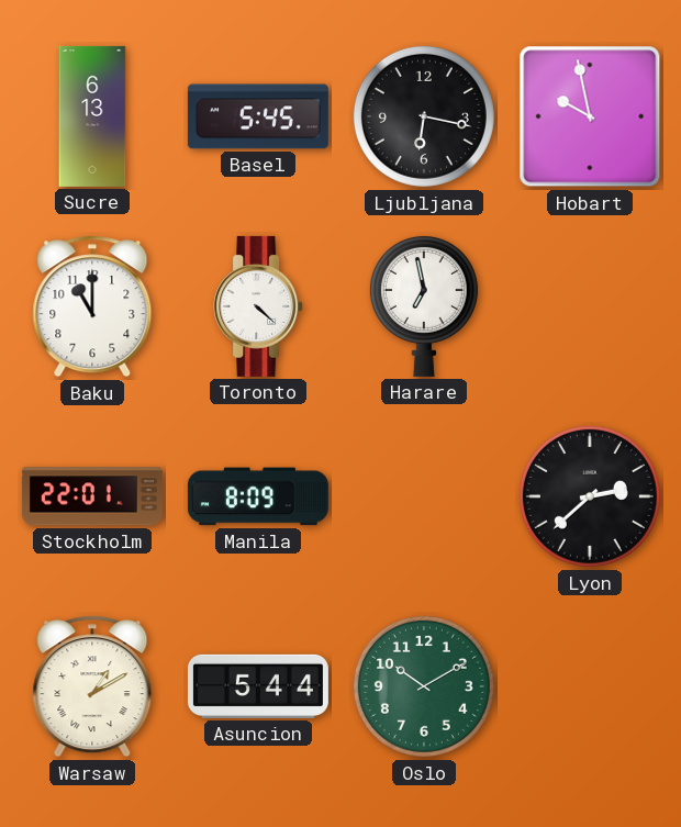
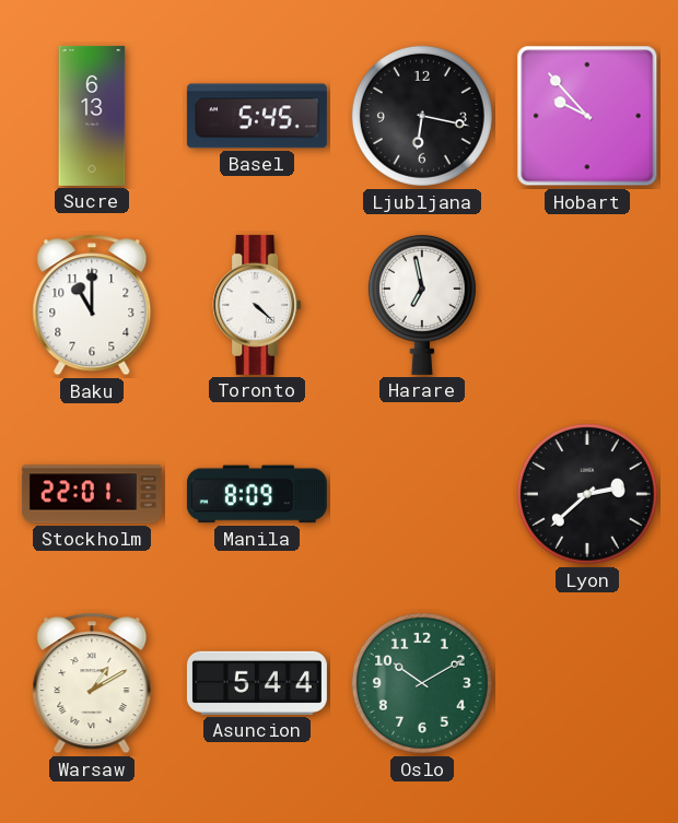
Hobart: 9:58 -> 9:53 (587, 116)
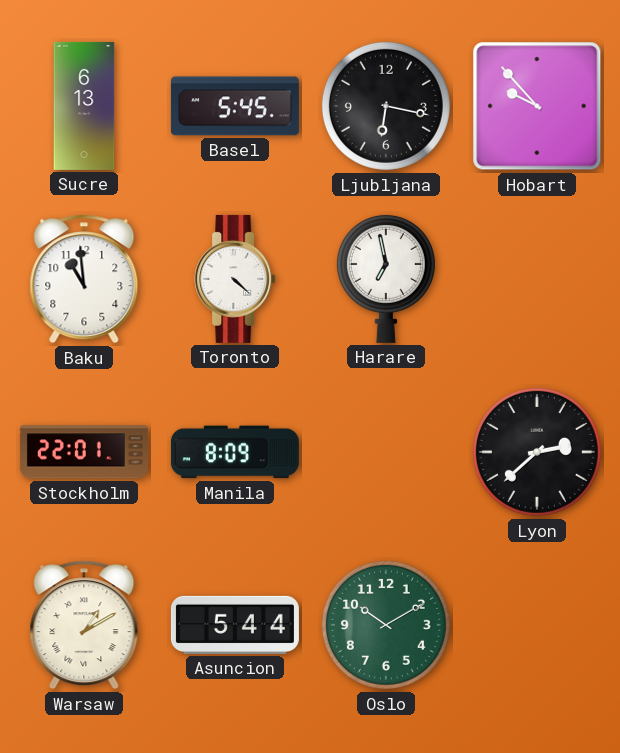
Baku: 11:00 -> 10:59 (84, 279)
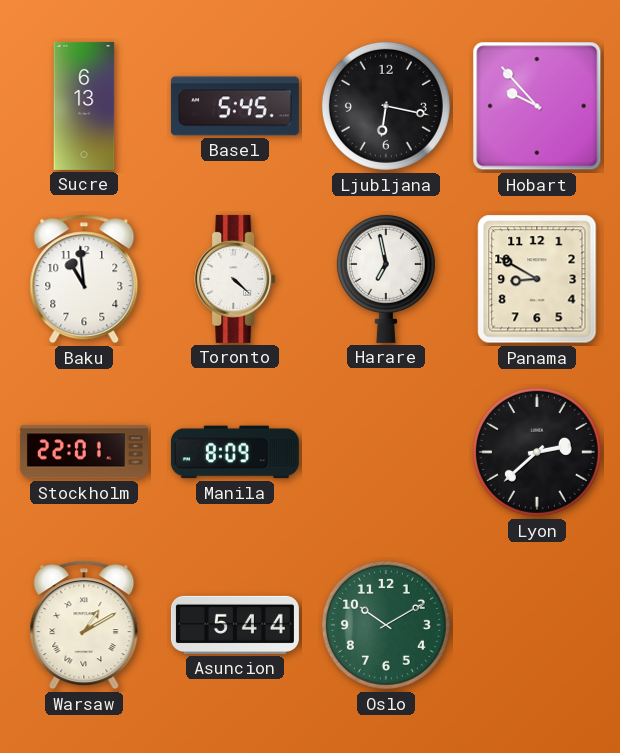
Panama: none -> 8:50 (537, 279)
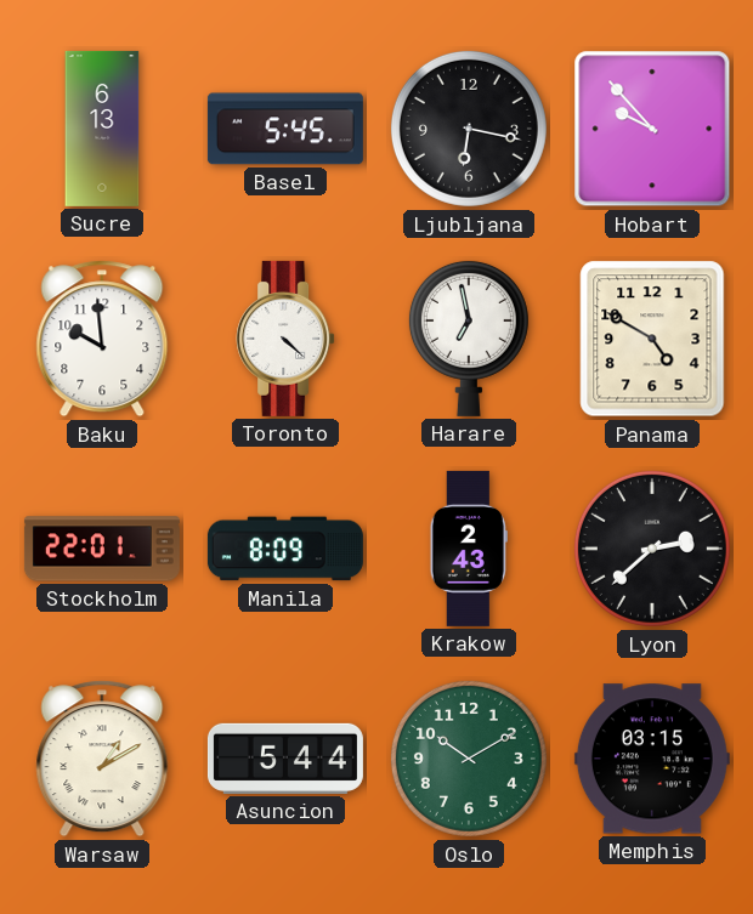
Baku: 10:59 -> 9:59 (102, 339)
Panama: 8:50 -> 4:50 (652, 339)
Krakow: none -> 2:43 (469, 549)
Memphis: none -> 03:15 (652, 759)
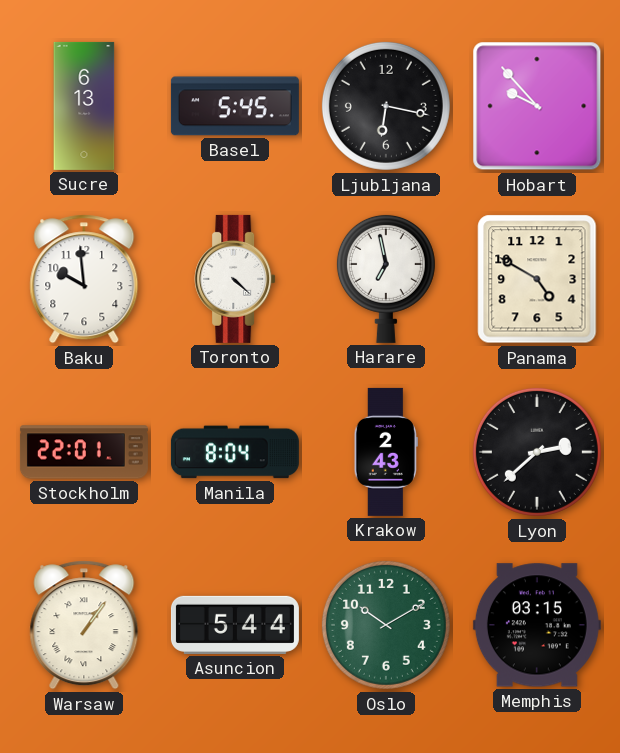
Manila: 8:09 -> 8:04 (235, 452)
Warsaw: 1:10 -> 1:06 (84, 625)
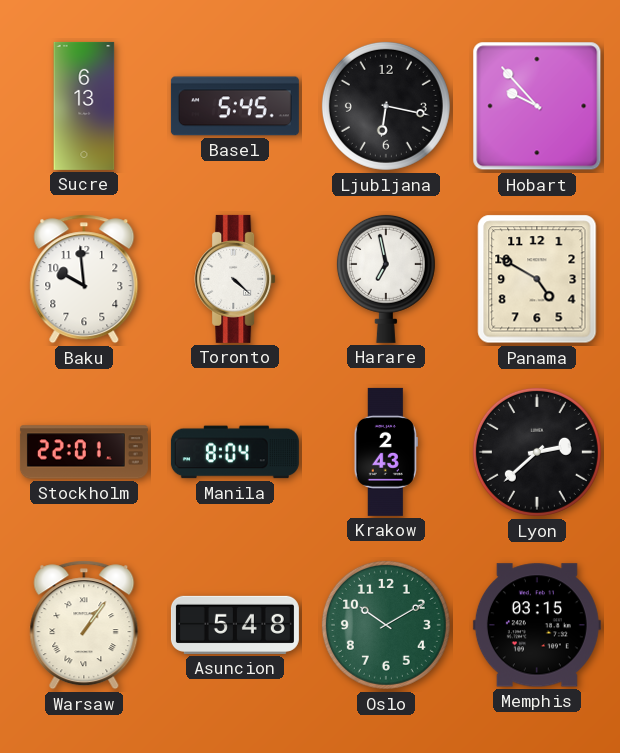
Asuncion: 5:44 -> 5:48 (235, 625)
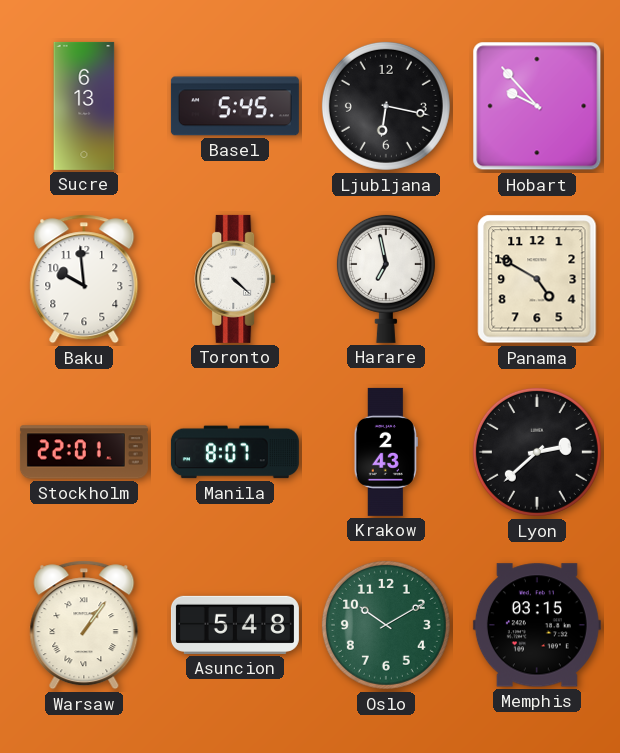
Manila: 8:04 -> 8:07 (235, 452)
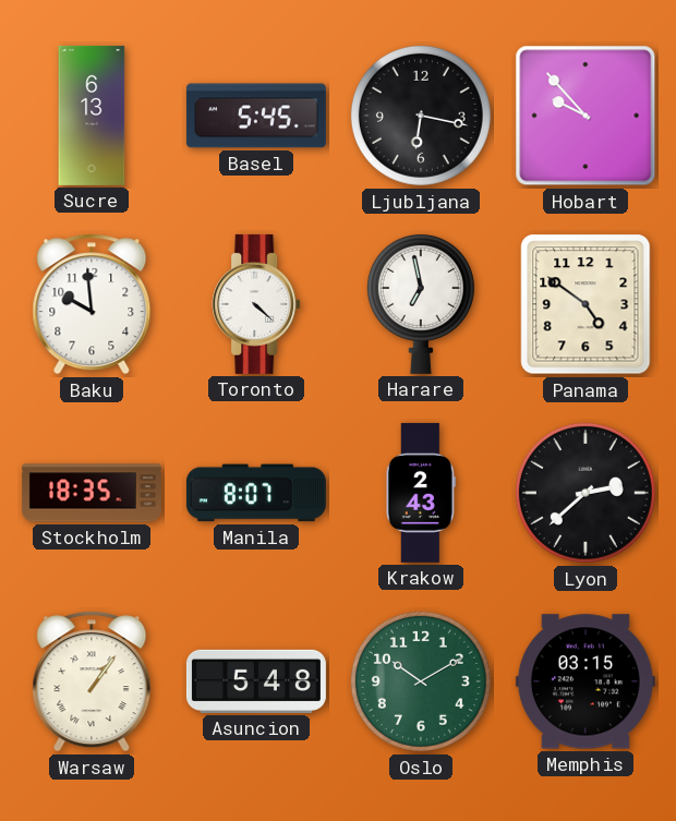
Panama: 4:50 -> 4:51 (586, 304)
Stockholm: 22:01 -> 18:35 (92, 493)
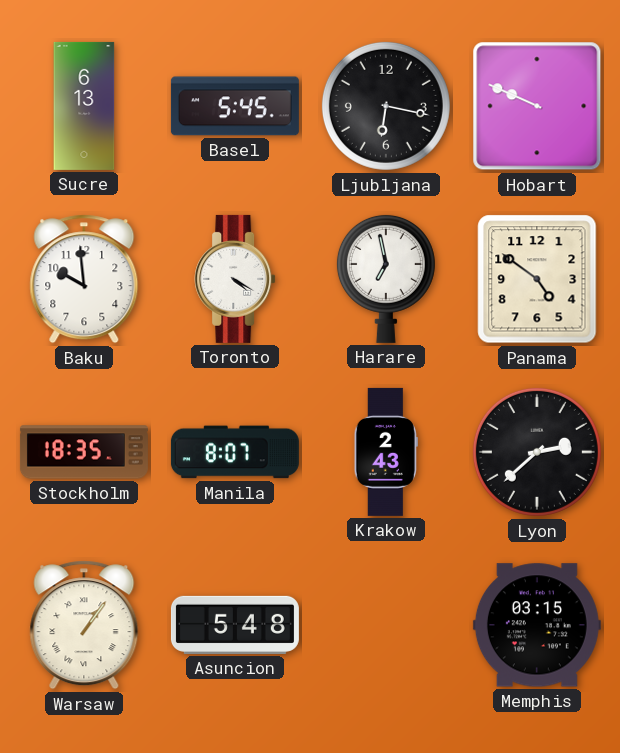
Hobart: 9:53 -> 9:49 (537, 106)
Toronto: 4:22 -> 4:20 (235, 279)
Oslo: 10:10 -> none (421, 681)
